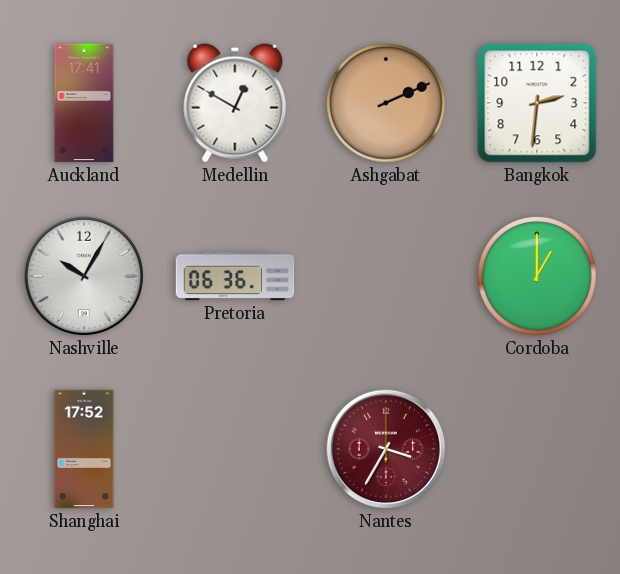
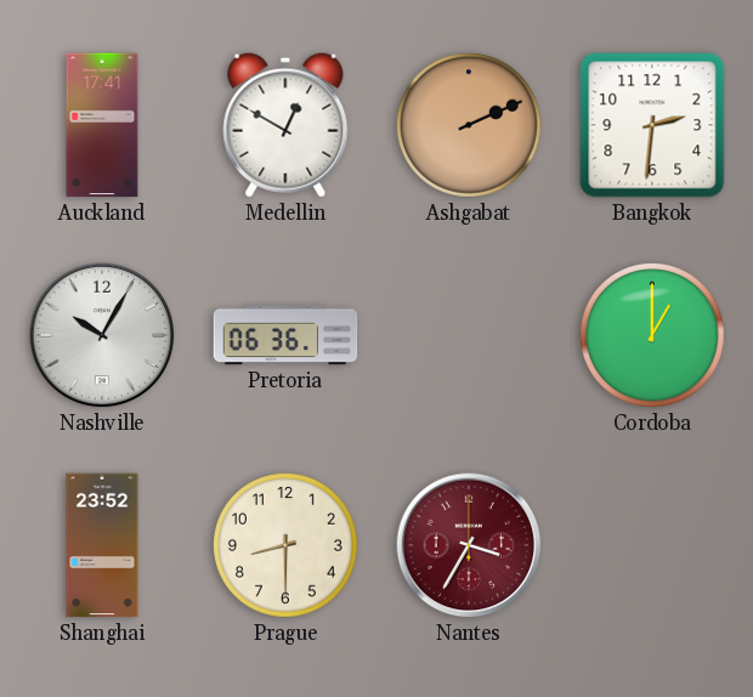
Shanghai: 17:52 -> 23:52 (102, 545)
Prague: none -> 8:30 (287, 546)
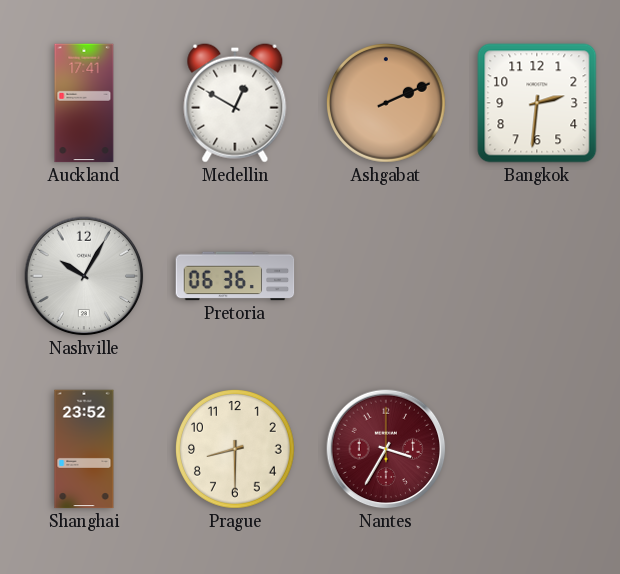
Cordoba: 1:00 -> none (653, 336)
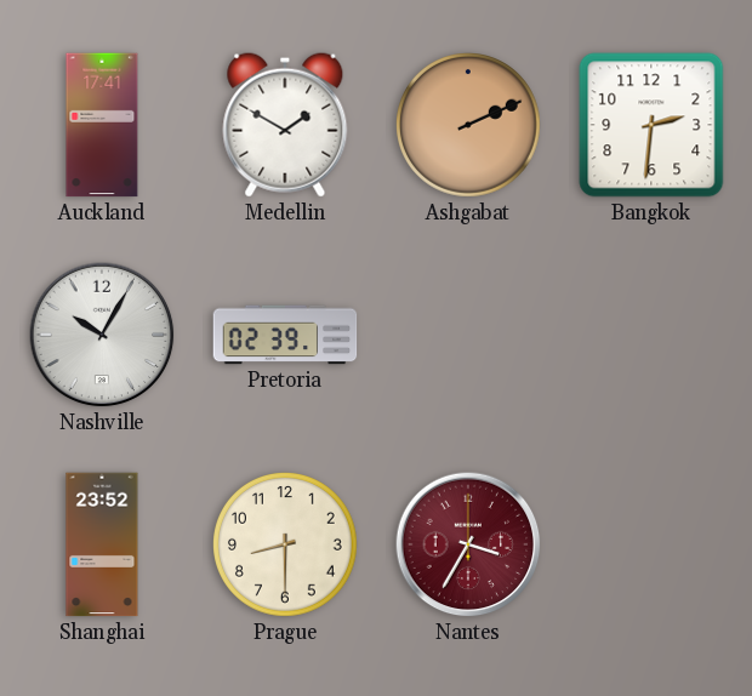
Medellin: 12:50 -> 1:50 (285, 125)
Pretoria: 06:36 -> 02:39 (285, 335)
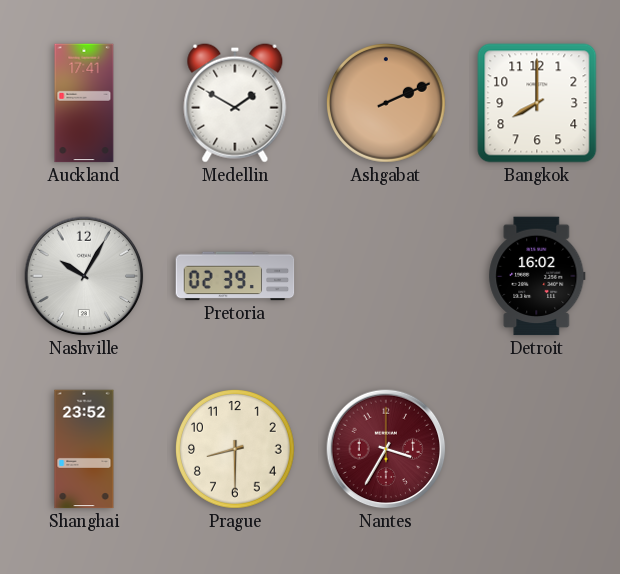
Bangkok: 2:31 -> 8:00 (537, 103)
Detroit: none -> 16:02 (537, 276)
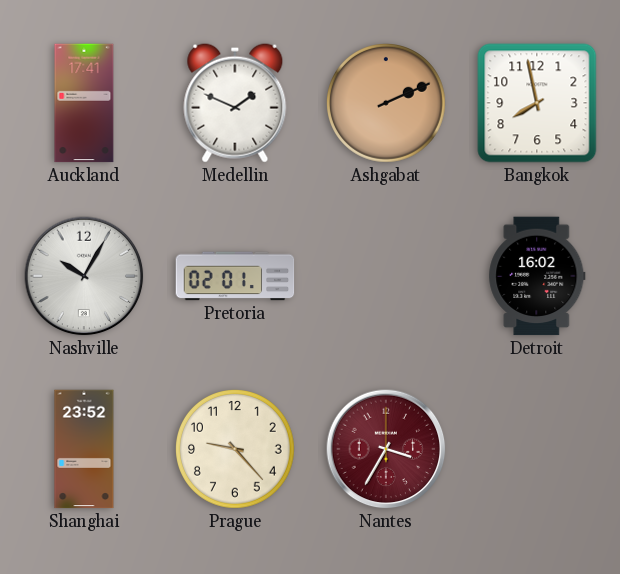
Medellin: 1:50 -> 1:49 (235, 103)
Bangkok: 8:00 -> 7:58 (537, 103)
Pretoria: 02:39 -> 02:01 (235, 276)
Prague: 8:30 -> 9:23 (236, 450)
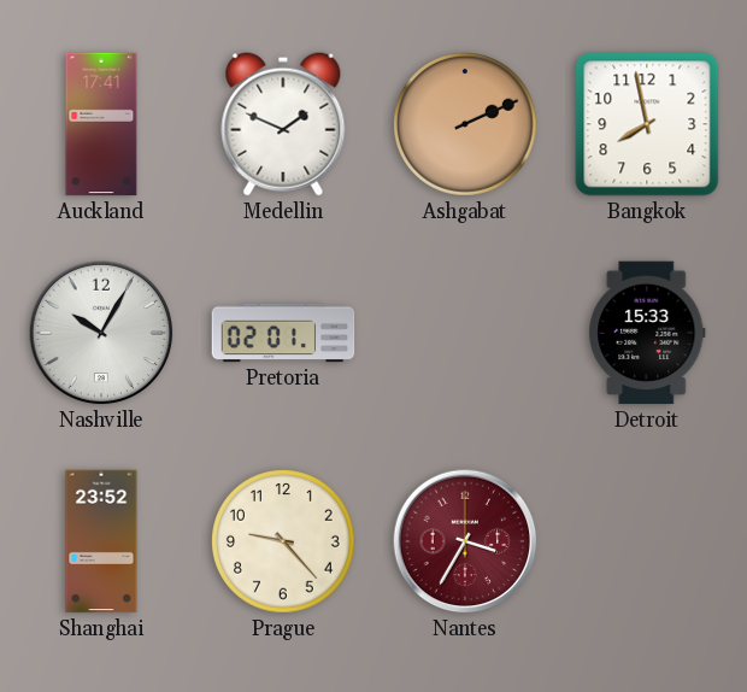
Detroit: 16:02 -> 15:33 (647, 333)
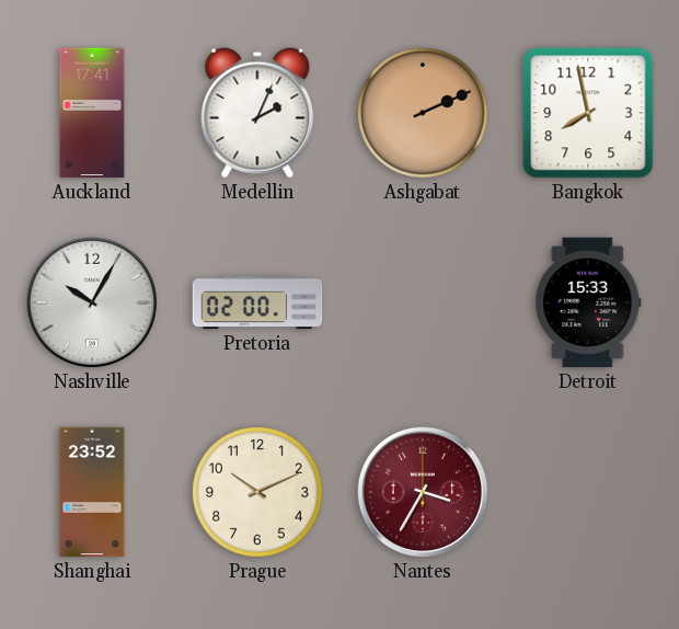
Medellin: 1:49 -> 2:04 (257, 113)
Pretoria: 02:01 -> 02:00 (257, 302)
Prague: 9:23 -> 10:11 (258, 493)
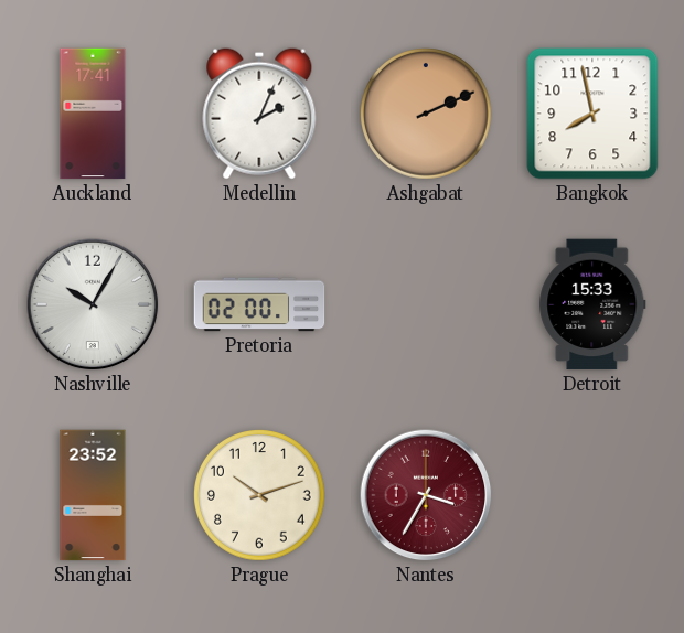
Prague: 10:11 -> 10:12 (260, 496)
